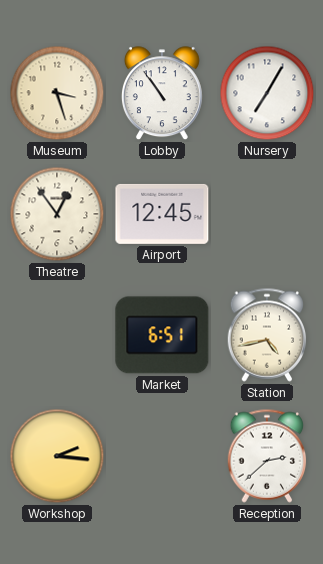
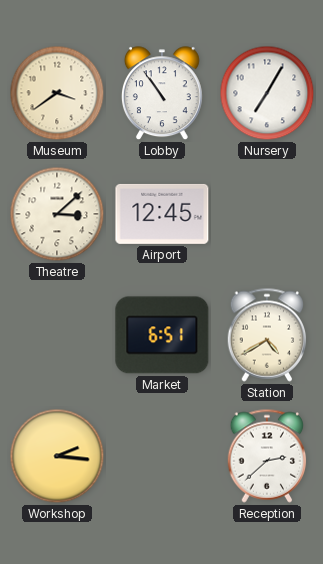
Museum: 3:27 -> 3:39 (57, 93)
Theatre: 12:54 -> 3:08 (57, 214)
Station: 4:43 -> 4:40 (267, 335)
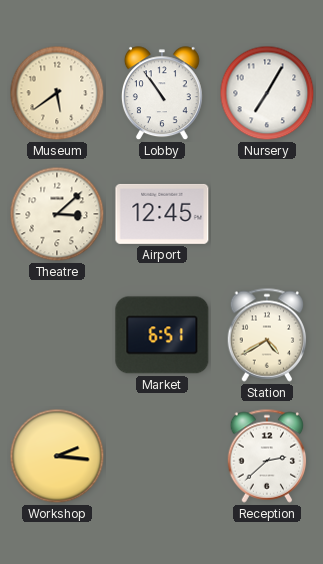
Museum: 3:39 -> 5:39 (57, 93)
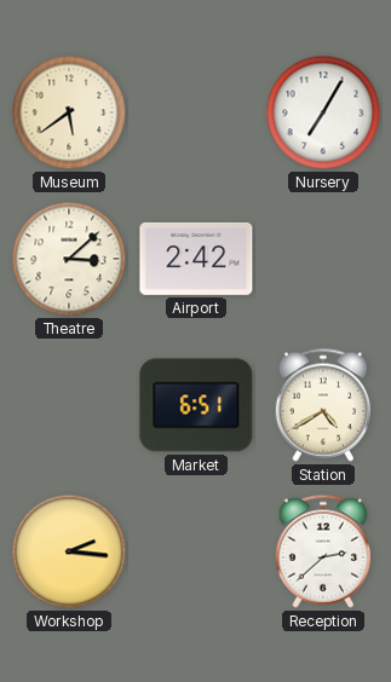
Lobby: 10:54 -> none (162, 94)
Airport: 12:45 -> 2:42 (196, 259)
